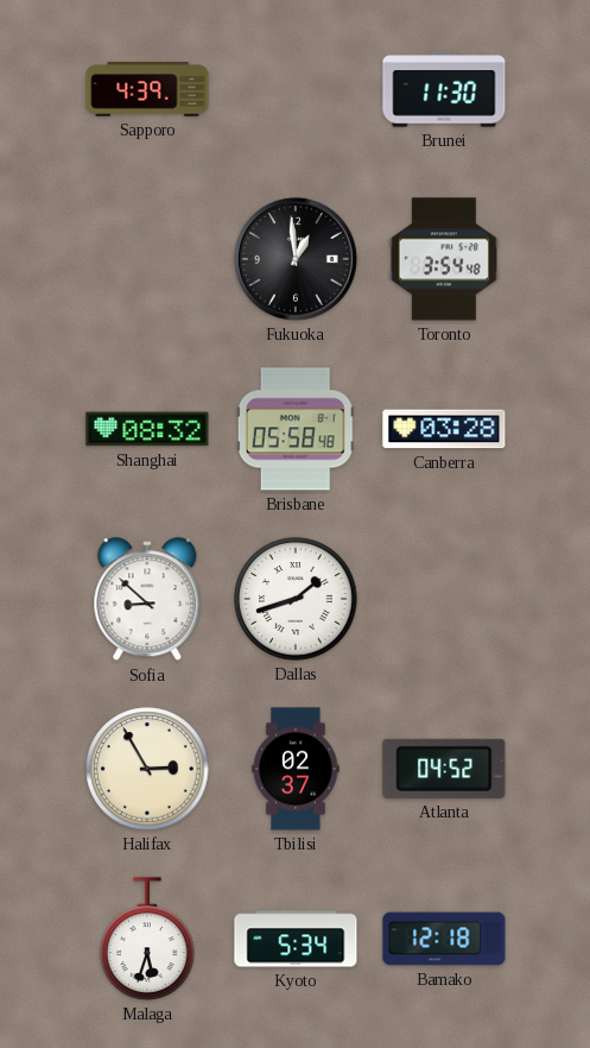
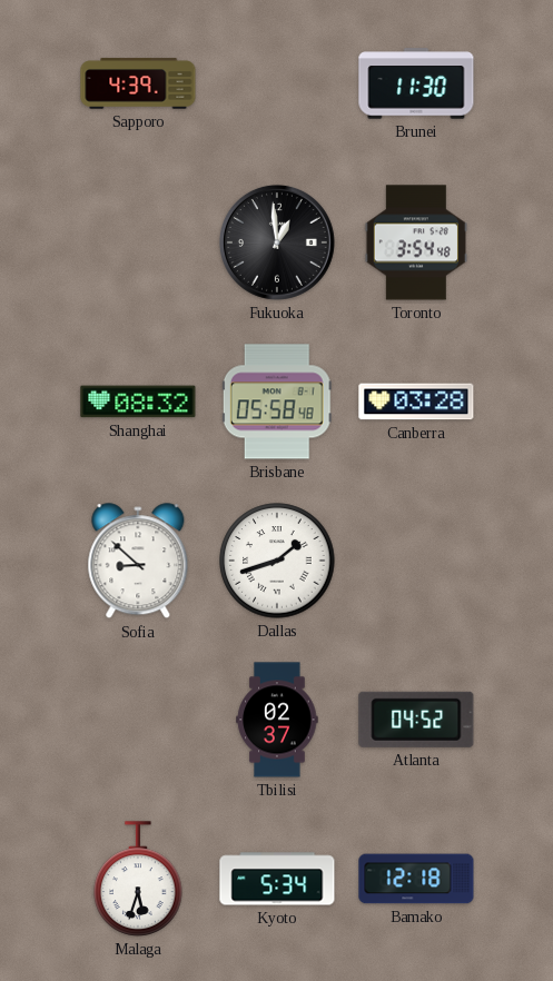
Halifax: 2:55 -> none (147, 769)
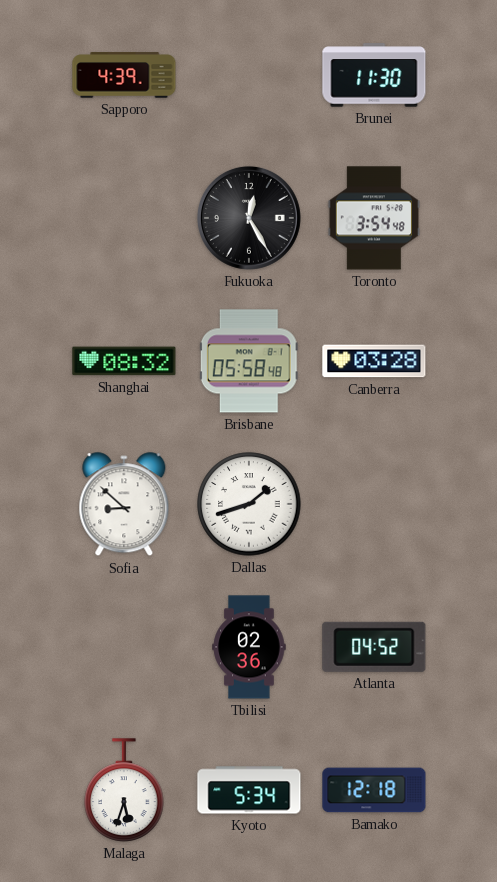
Fukuoka: 12:59 -> 12:25 (249, 218)
Tbilisi: 02:37 -> 02:36 (249, 647)
